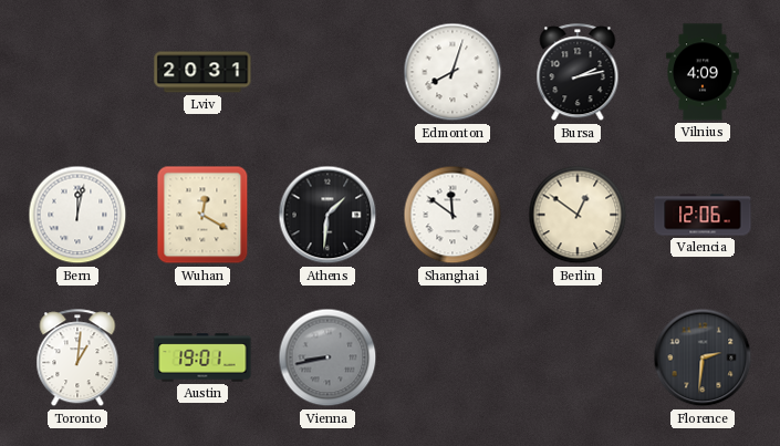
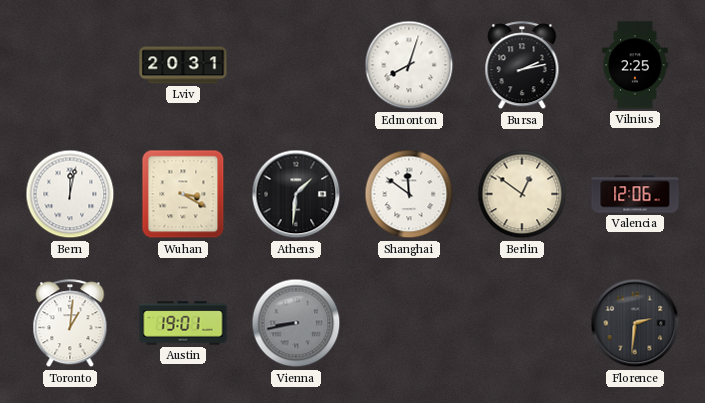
Vilnius: 4:09 -> 2:25 (635, 65)
Wuhan: 12:20 -> 3:20 (183, 194)
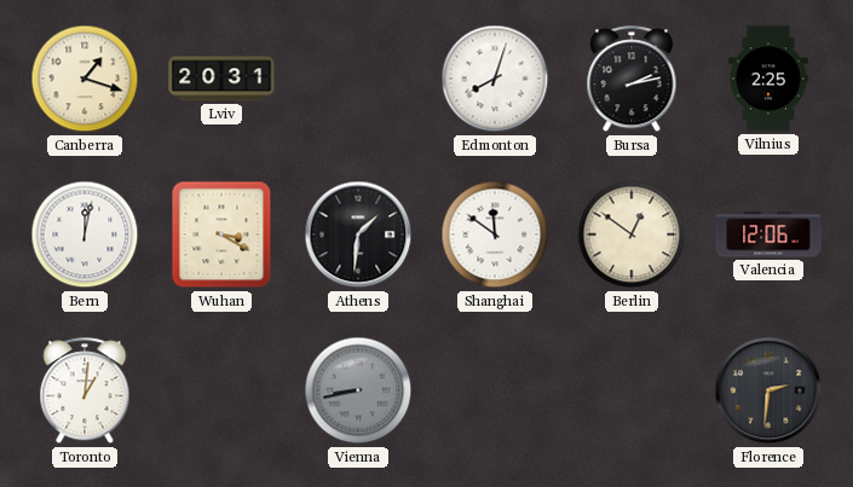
Canberra: none -> 1:18 (85, 79)
Austin: 19:01 -> none (183, 323)
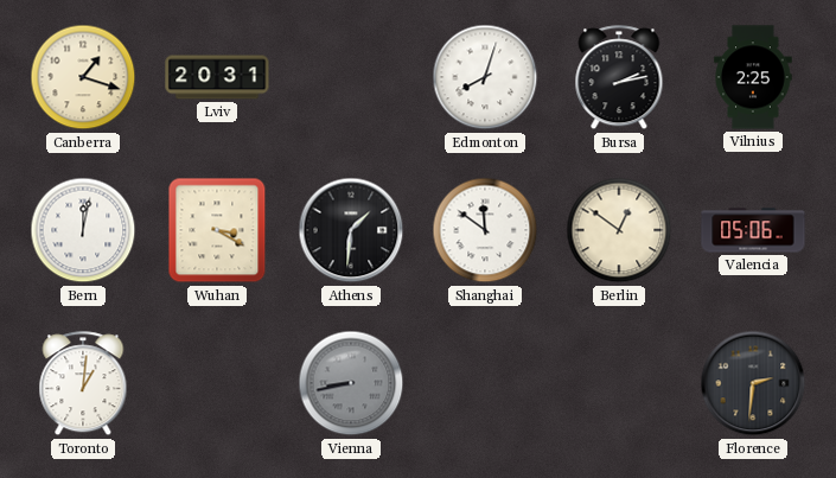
Valencia: 12:06 -> 05:06 (753, 230)
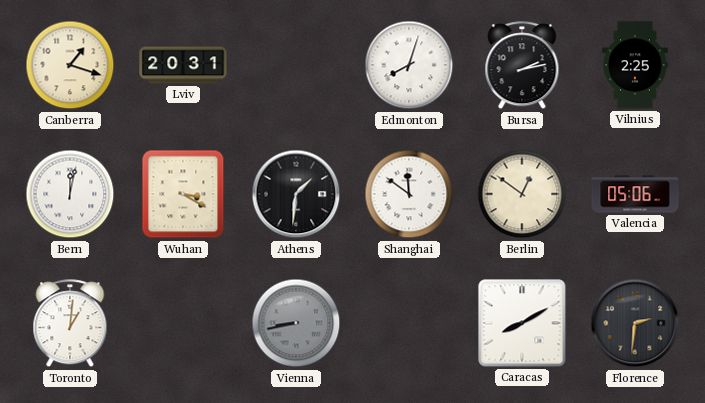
Caracas: none -> 8:10 (522, 323)
